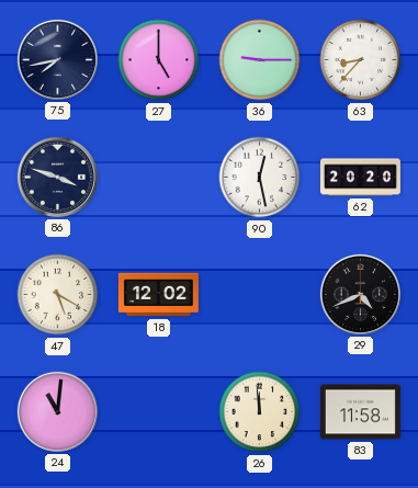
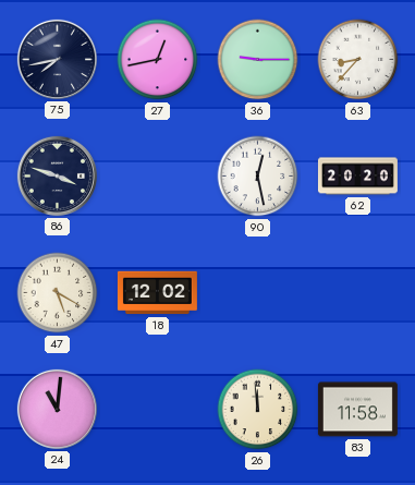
27: 5:00 -> 12:43 (158, 60)
29: 4:41 -> none (360, 294)
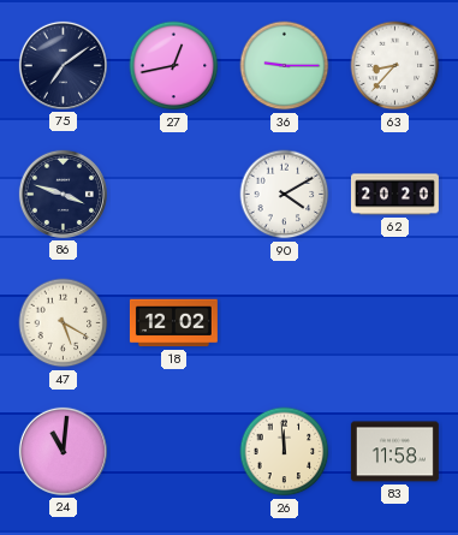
75: 7:43 -> 7:09 (63, 65)
90: 12:28 -> 4:10 (285, 195)
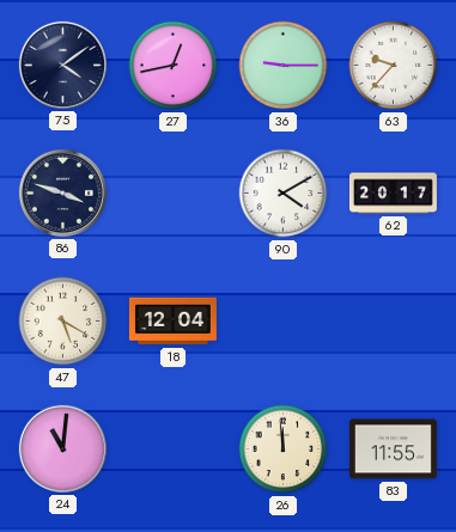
75: 7:09 -> 4:09 (62, 65)
63: 8:37 -> 9:37 (394, 66)
62: 20:20 -> 20:17 (393, 194)
18: 12:02 -> 12:04 (172, 322)
83: 11:58 -> 11:55 (393, 450)
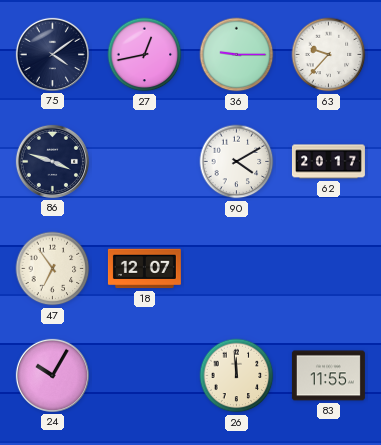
47: 5:20 -> 6:54 (53, 269)
18: 12:04 -> 12:07 (144, 269)
24: 11:01 -> 10:05 (52, 375)
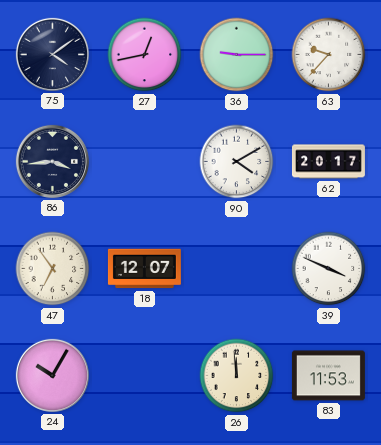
86: 3:48 -> 3:44 (52, 161)
39: none -> 3:49 (329, 269)
83: 11:55 -> 11:53 (328, 376)
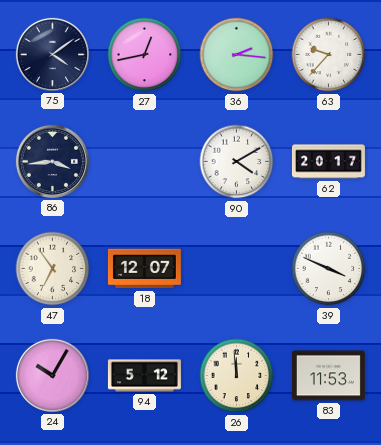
36: 9:15 -> 2:16 (237, 55)
94: none -> 5:12 (144, 376)
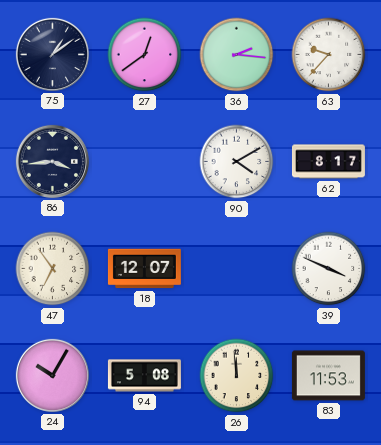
75: 4:09 -> 1:09 (52, 54)
27: 12:43 -> 12:39 (145, 55)
62: 20:17 -> 8:17 (328, 162)
94: 5:12 -> 5:08 (144, 376)
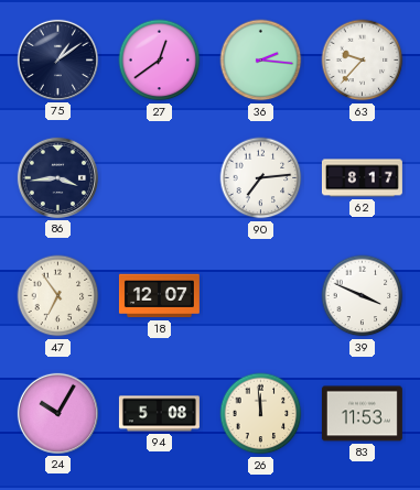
90: 4:10 -> 7:14 (261, 178)
